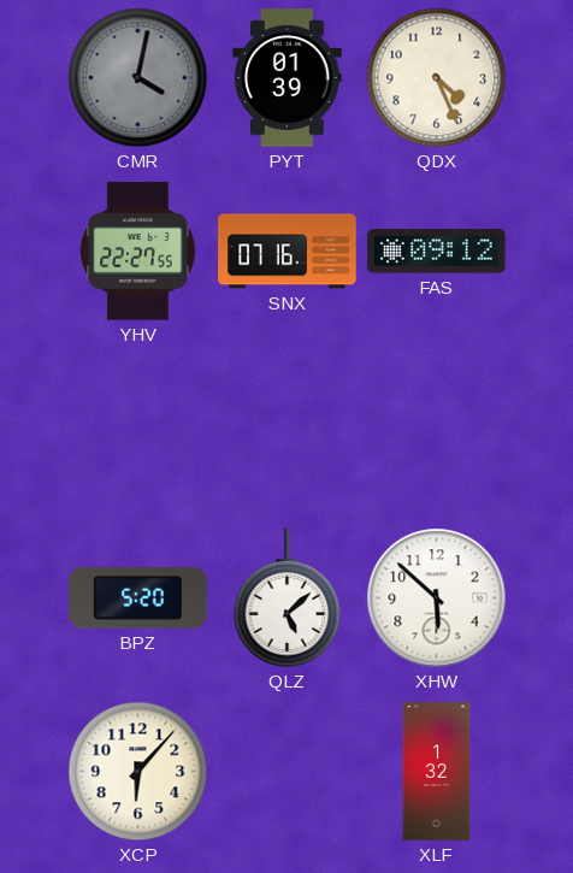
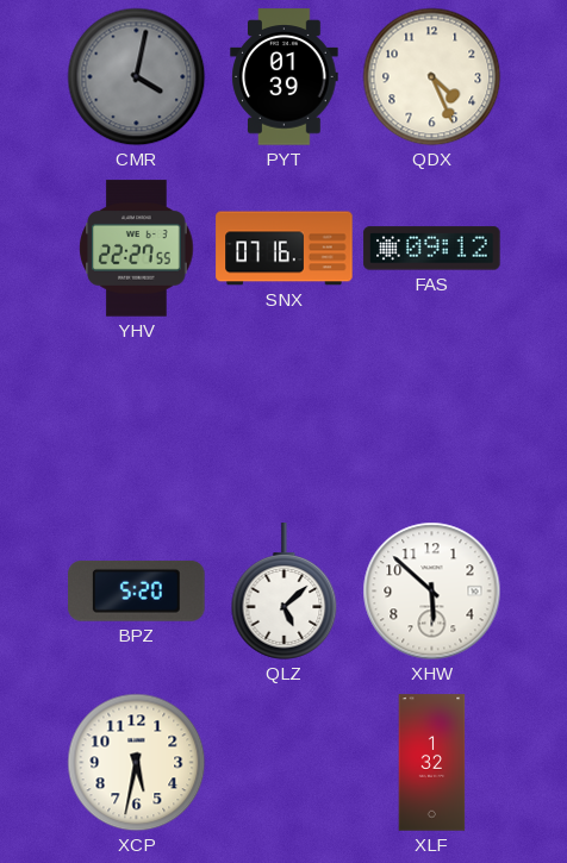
XCP: 6:07 -> 5:32 (137, 763)
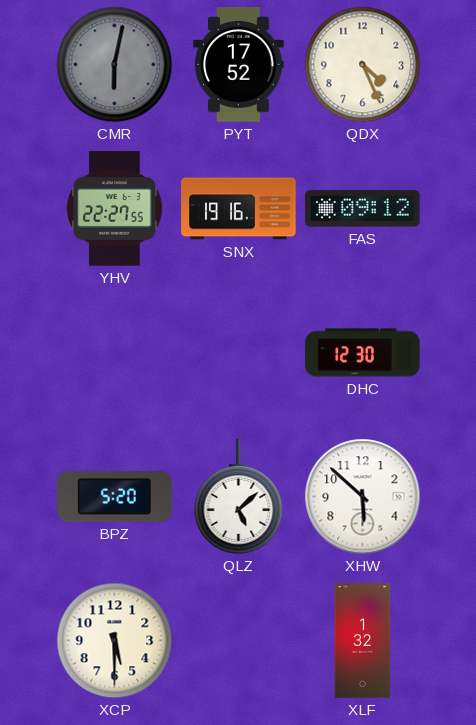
CMR: 4:02 -> 6:02 (115, 65)
PYT: 01:39 -> 17:52 (239, 65)
SNX: 07:16 -> 19:16 (239, 209)
DHC: none -> 12:30 (363, 353)
XCP: 5:32 -> 5:30 (115, 641)
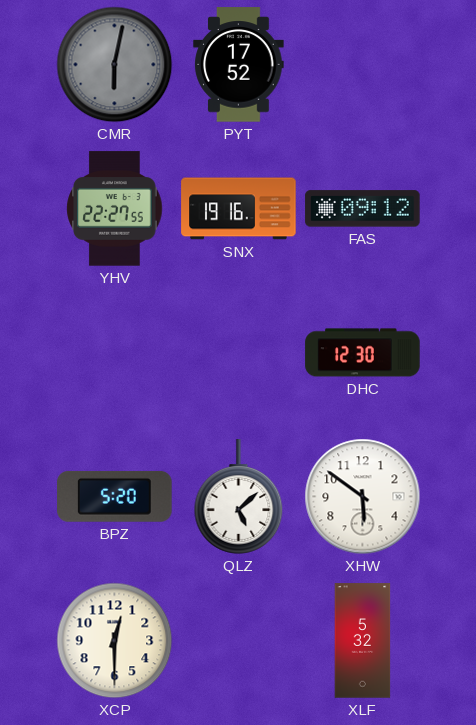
QDX: 4:26 -> none (363, 65)
XHW: 5:52 -> 5:51 (363, 497)
XCP: 5:30 -> 12:30 (115, 641)
XLF: 1:32 -> 5:32 (363, 641)
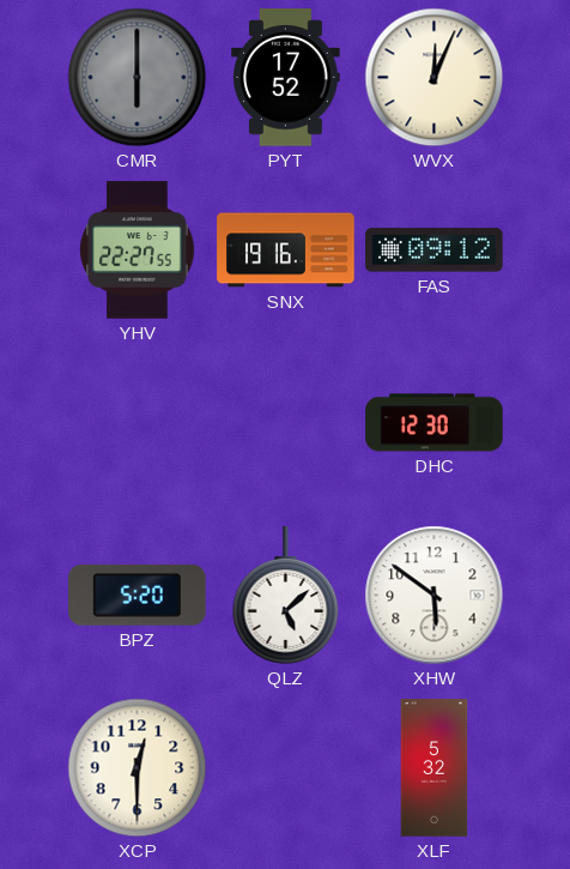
CMR: 6:02 -> 6:00 (138, 78)
WVX: none -> 12:04 (435, 78)
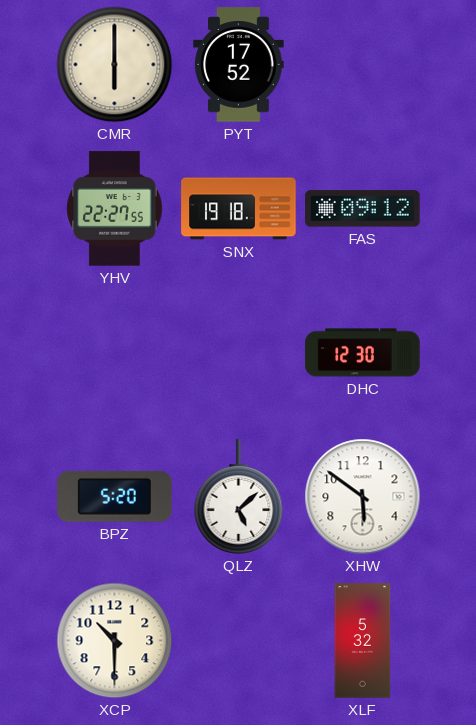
CMR dial: grey -> cream (115, 65)
WVX: 12:04 -> none (435, 78)
SNX: 19:16 -> 19:18 (239, 209)
XCP: 12:30 -> 10:30 (115, 641)
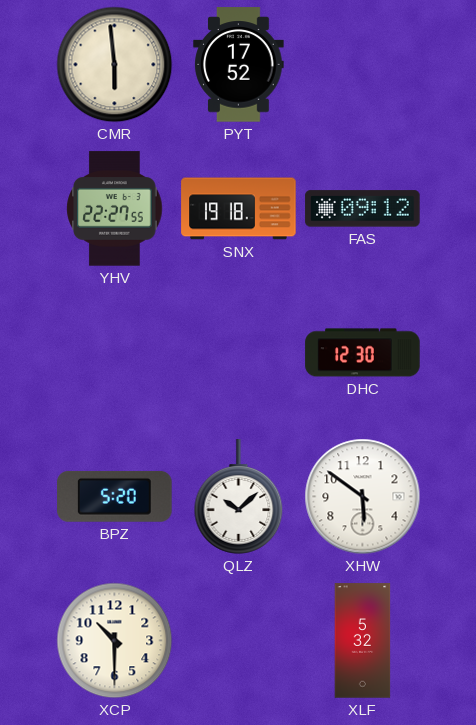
CMR: 6:00 -> 5:59 (115, 65)
QLZ: 5:08 -> 10:08 (239, 497)
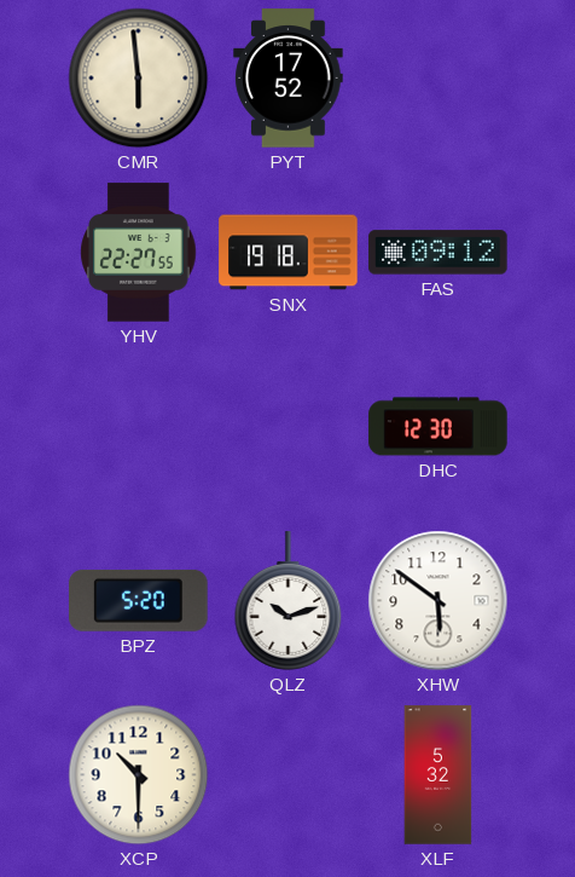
QLZ: 10:08 -> 10:12 (289, 601)
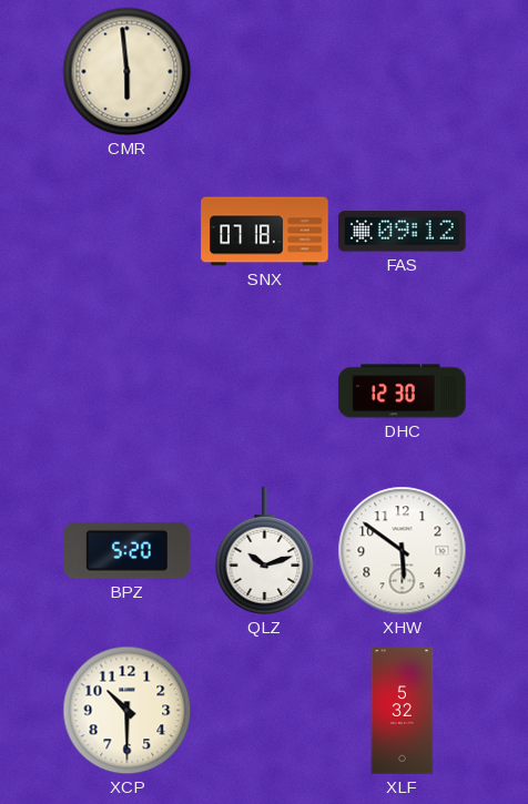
PYT: 17:52 -> none (289, 79)
YHV: 22:27 -> none (139, 253)
SNX: 19:18 -> 07:18 (265, 232)
